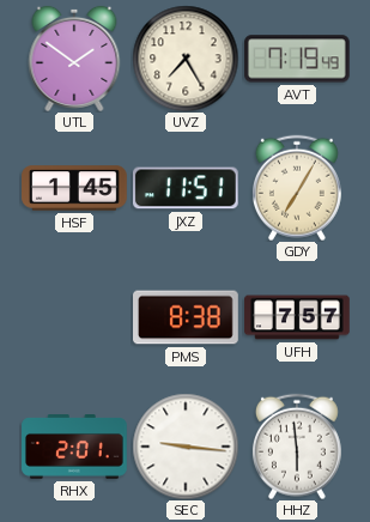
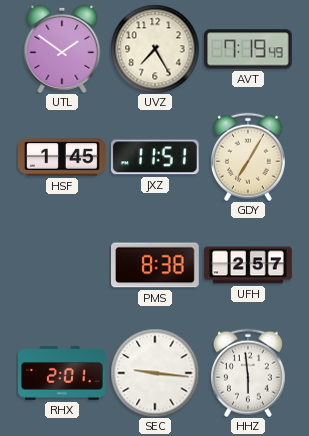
UFH: 7:57 -> 2:57 (248, 265)
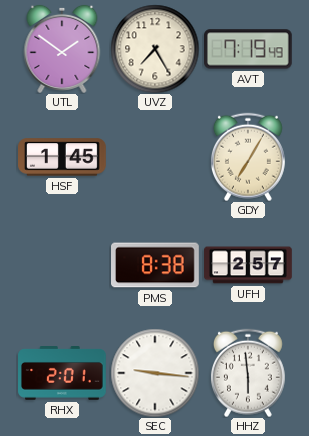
JXZ: 11:51 -> none (155, 157)
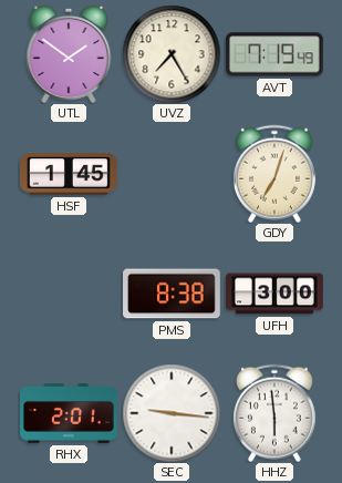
GDY: 7:05 -> 7:03 (274, 174)
UFH: 2:57 -> 3:00 (274, 294)
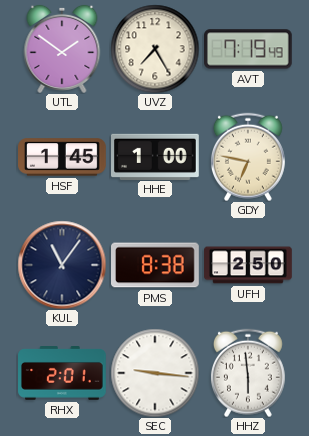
HHE: none -> 1:00 (156, 156)
GDY: 7:03 -> 6:47 (248, 157)
KUL: none -> 11:06 (62, 265)
UFH: 3:00 -> 2:50 (248, 265)
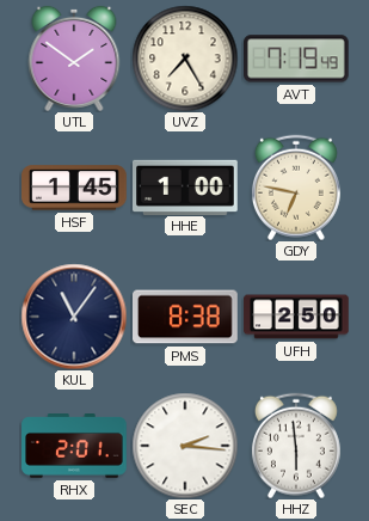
SEC: 9:16 -> 2:16 (185, 446)
